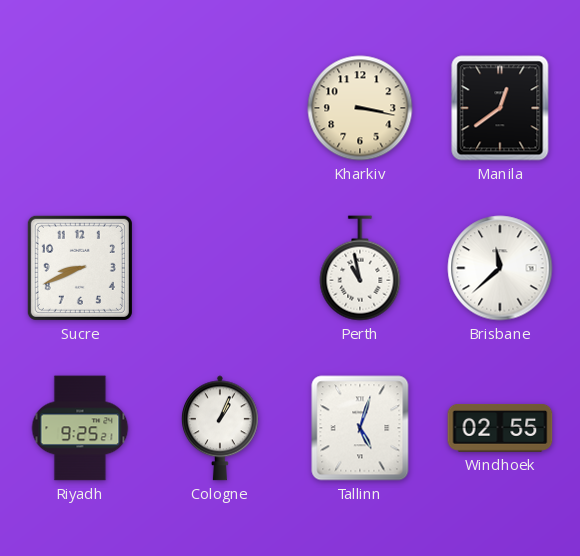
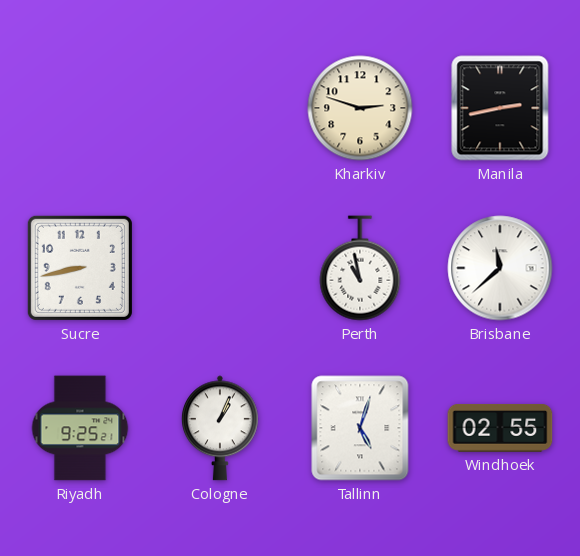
Kharkiv: 3:17 -> 2:48 (360, 108)
Manila: 12:39 -> 2:43 (500, 108)
Sucre: 8:41 -> 8:43 (80, 268)
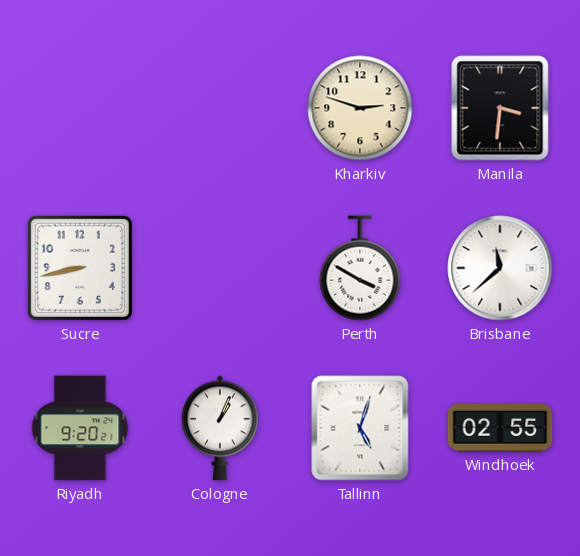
Manila: 2:43 -> 3:31 (500, 108)
Perth: 10:58 -> 3:50 (360, 268)
Riyadh: 9:25 -> 9:20 (80, 428)
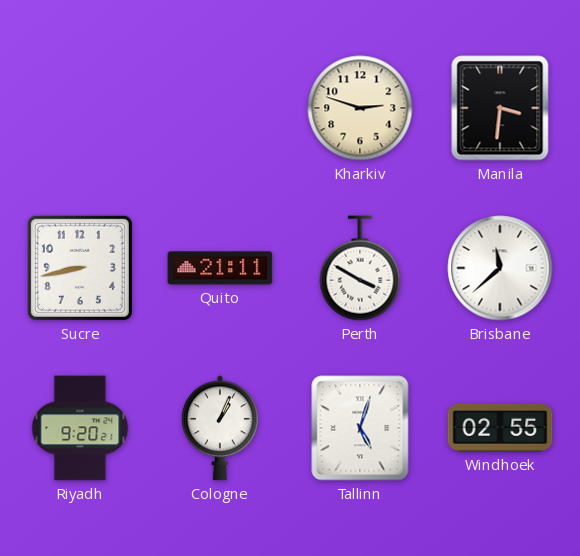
Quito: none -> 21:11 (220, 268)
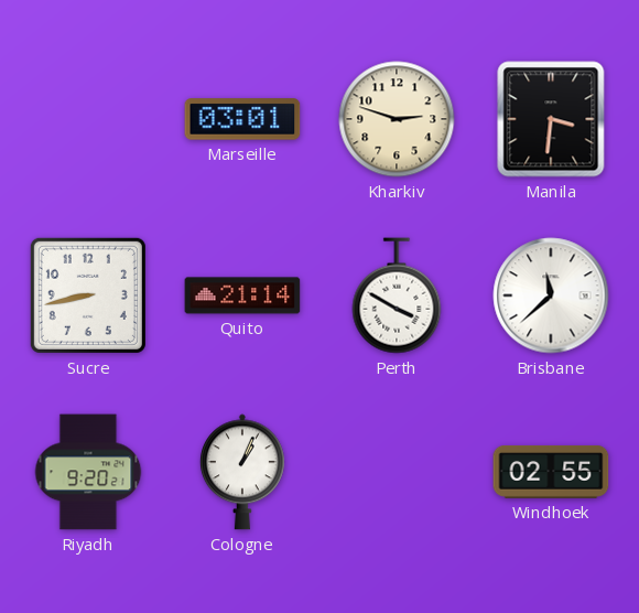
Marseille: none -> 03:01 (242, 119)
Quito: 21:11 -> 21:14 (242, 295)
Tallinn: 5:03 -> none (360, 428)
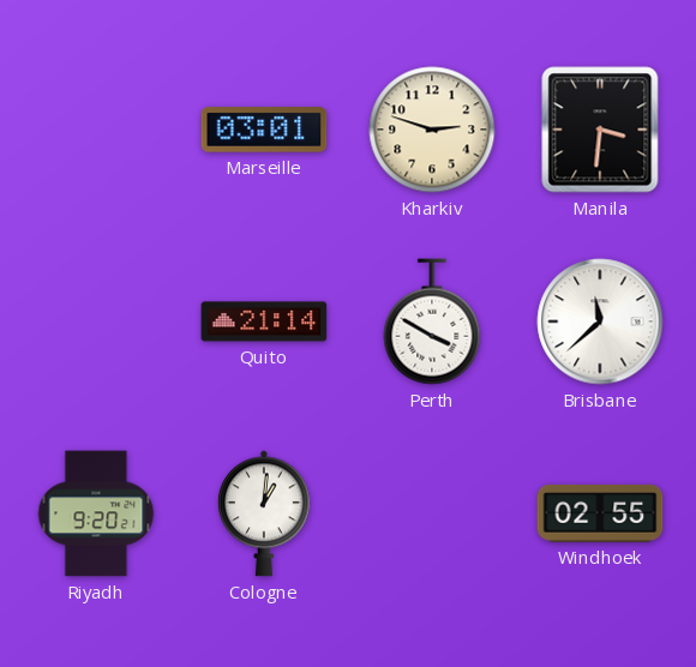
Sucre: 8:43 -> none (88, 295)
Cologne: 1:04 -> 1:01 (264, 513)
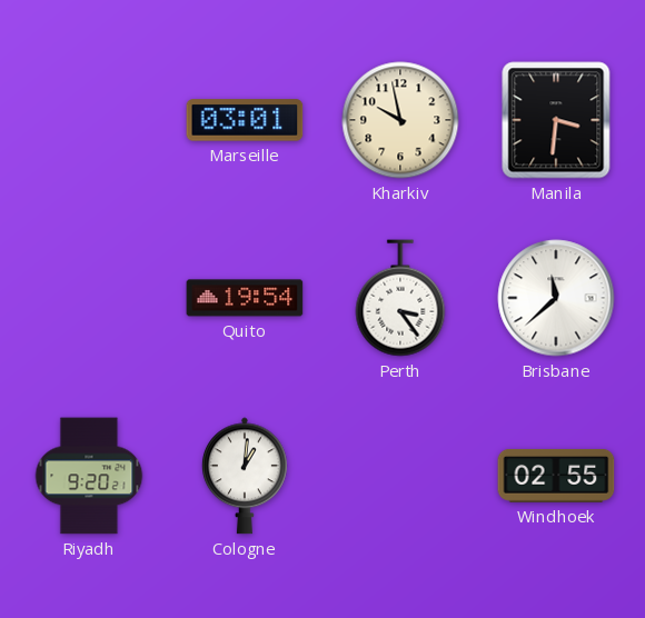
Kharkiv: 2:48 -> 9:58 (400, 120)
Quito: 21:14 -> 19:54 (245, 298)
Perth: 3:50 -> 3:24 (400, 298)
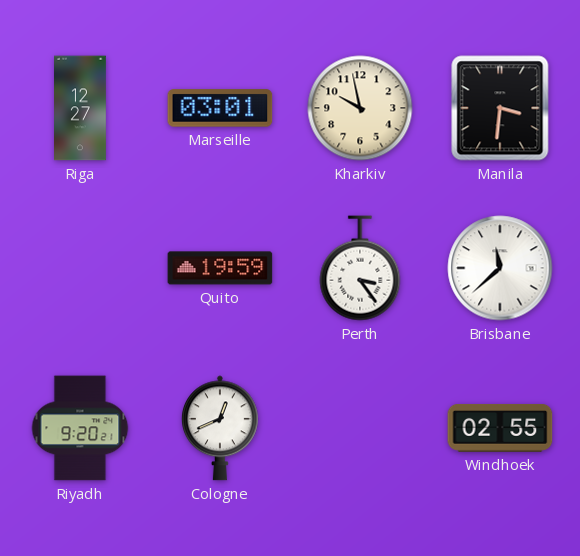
Riga: none -> 12:27 (81, 108)
Quito: 19:54 -> 19:59 (220, 268)
Cologne: 1:01 -> 12:41 (220, 428)
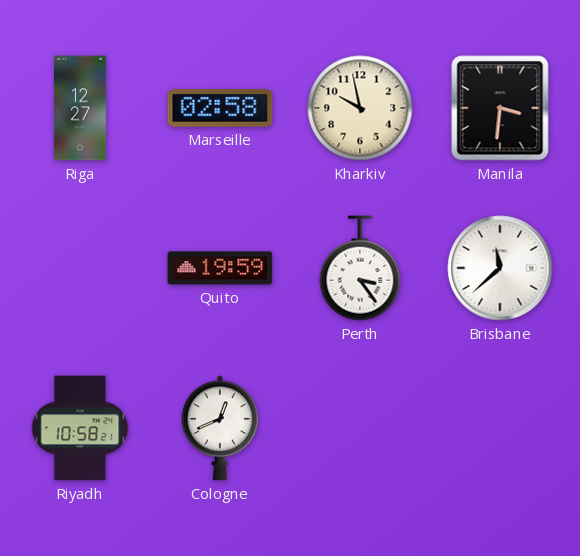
Marseille: 03:01 -> 02:58 (220, 108)
Riyadh: 9:20 -> 10:58 (80, 428)
Windhoek: 02:55 -> none (500, 428)
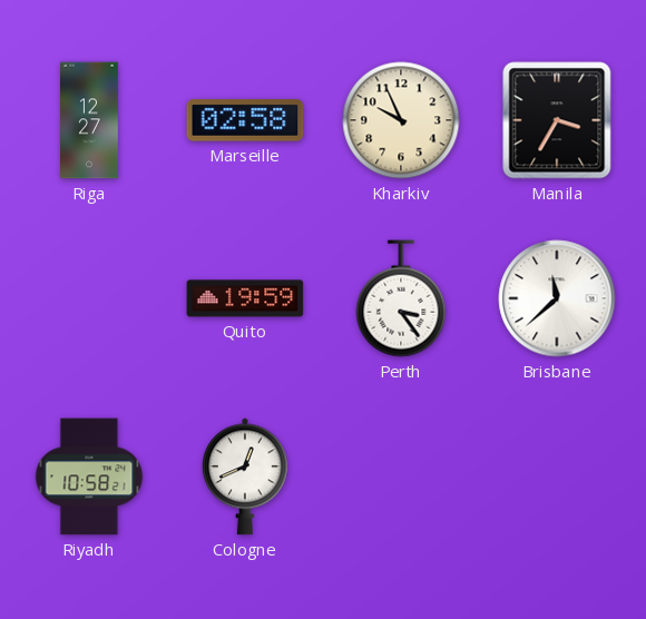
Kharkiv: 9:58 -> 9:56 (401, 120)
Manila: 3:31 -> 3:35 (557, 120)
